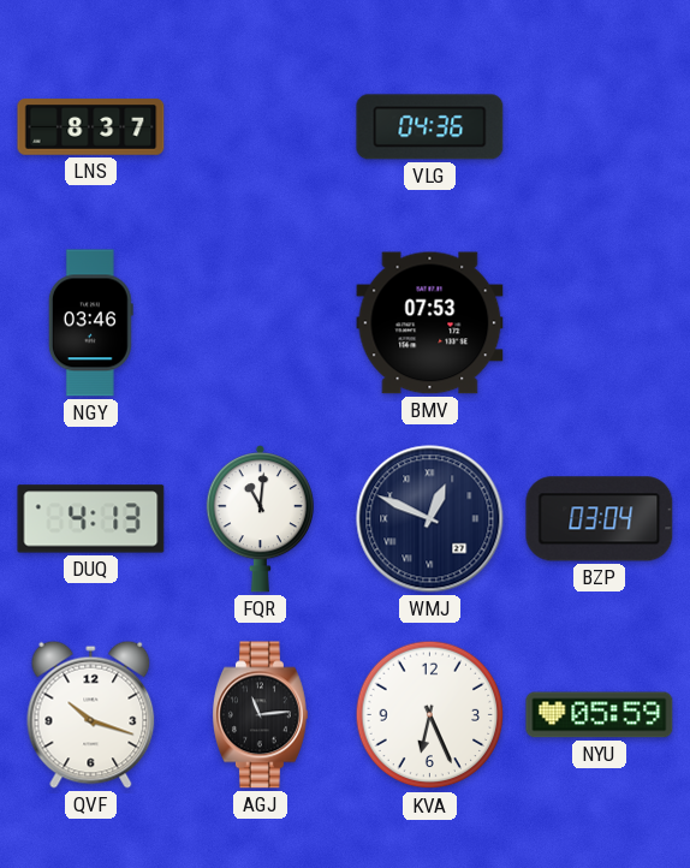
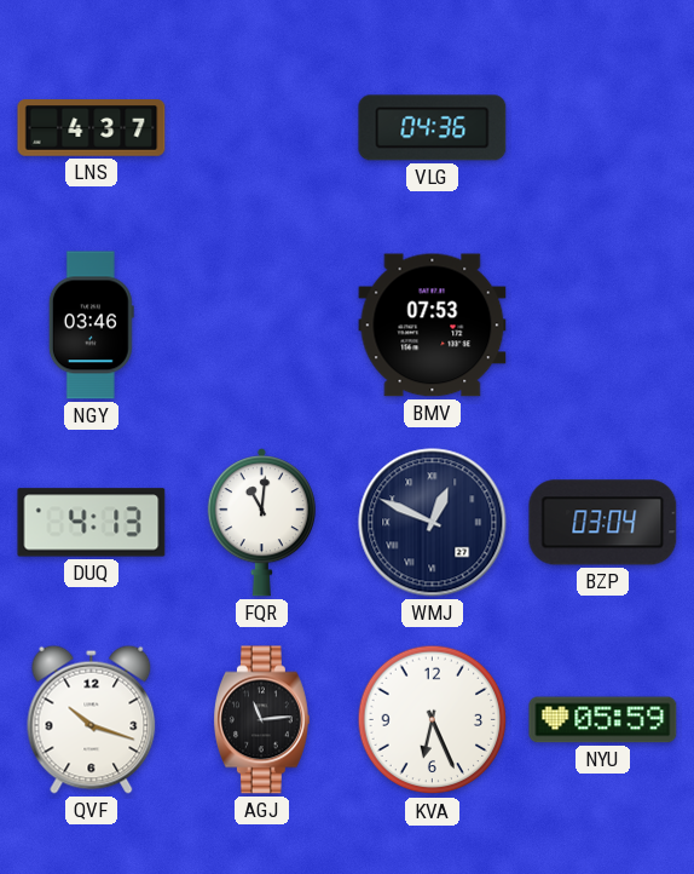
LNS: 8:37 -> 4:37 (92, 128)
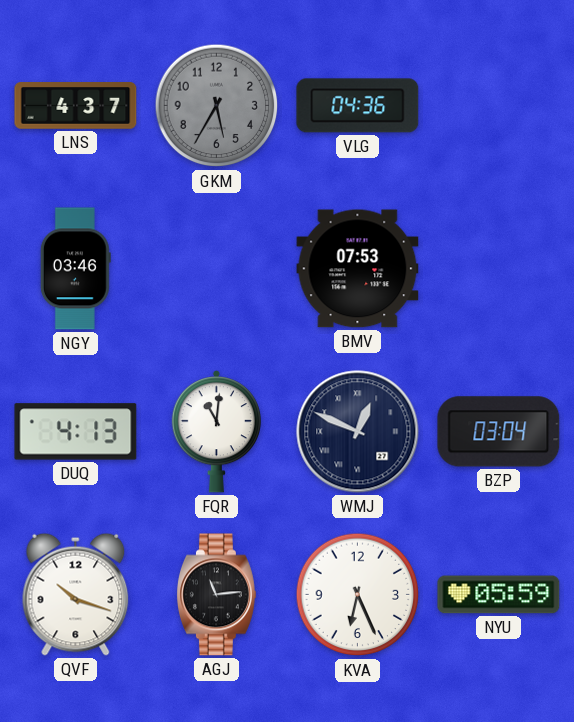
GKM: none -> 5:35 (217, 106)
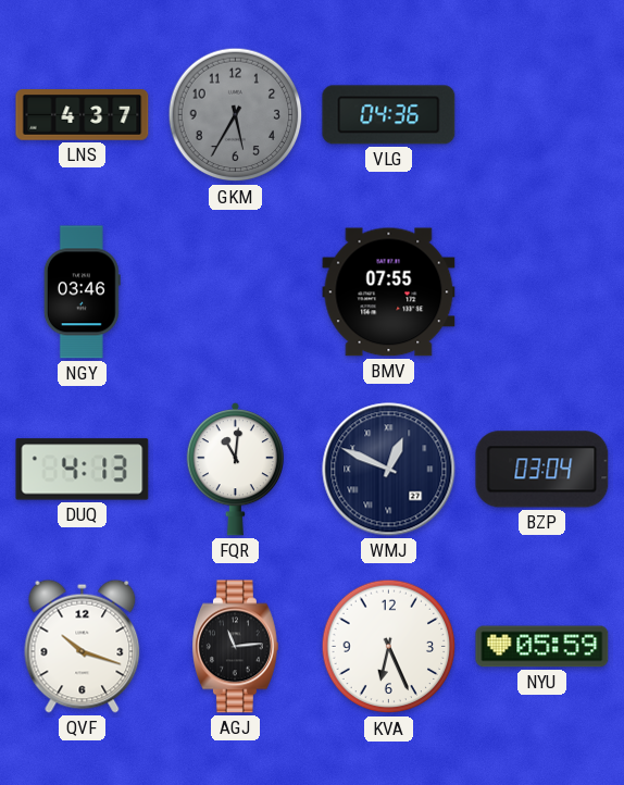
BMV: 07:53 -> 07:55 (389, 292)
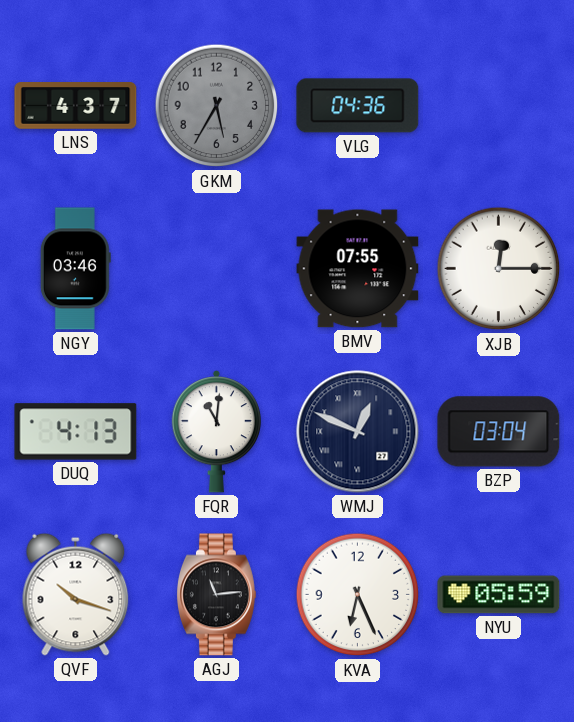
XJB: none -> 12:15 (499, 269)
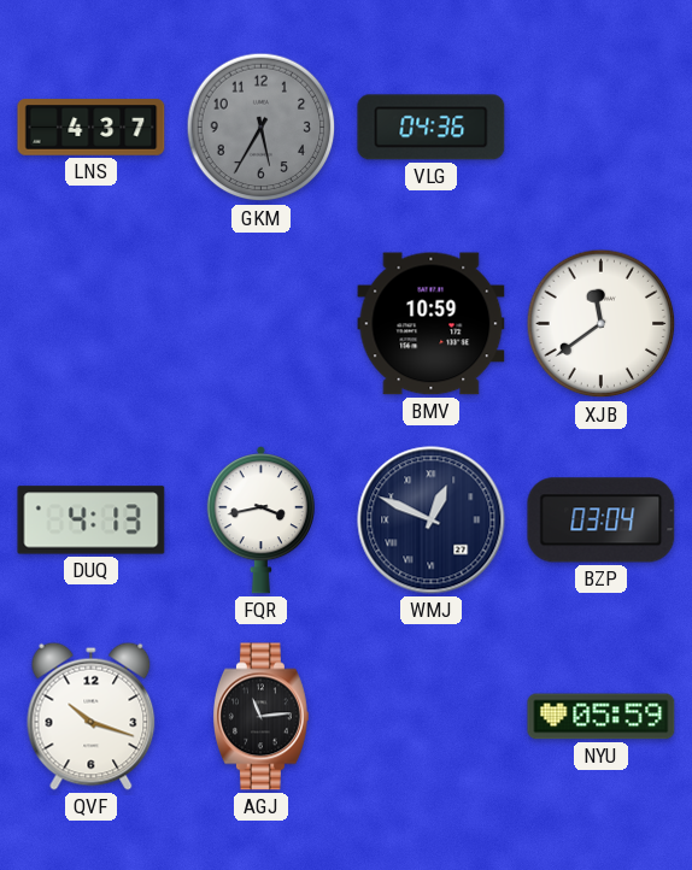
NGY: 03:46 -> none (75, 269)
BMV: 07:55 -> 10:59 (432, 324)
XJB: 12:15 -> 11:39 (602, 324)
FQR: 11:01 -> 3:43 (260, 521)
KVA: 6:26 -> none (358, 595)
